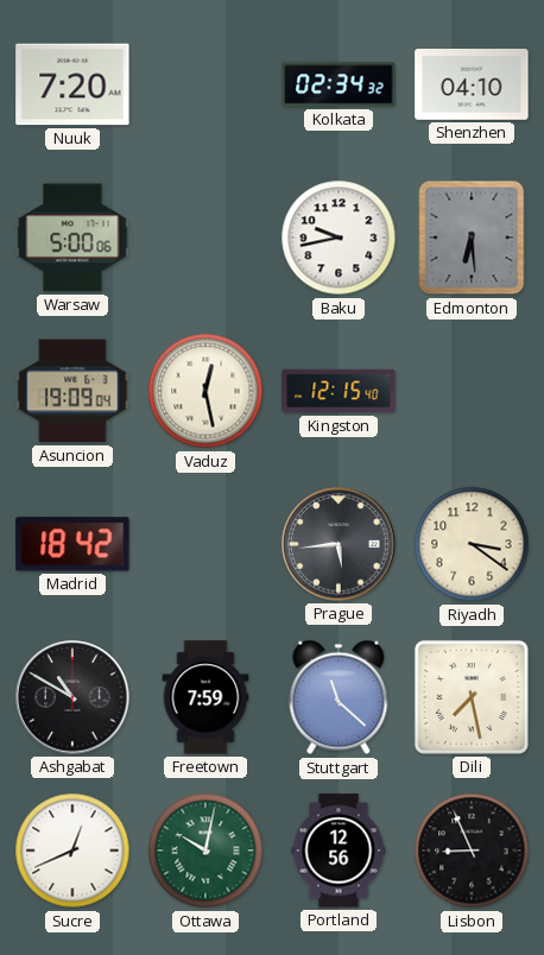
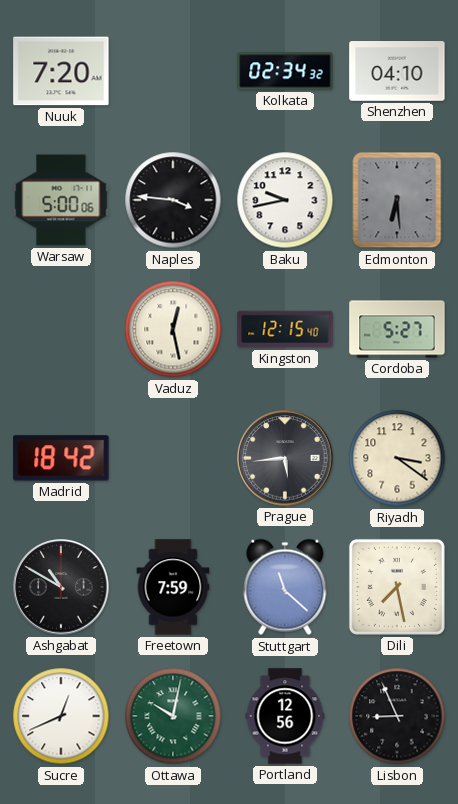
Naples: none -> 3:46 (173, 200)
Asuncion: 19:09 -> none (72, 391)
Cordoba: none -> 5:27 (397, 329)
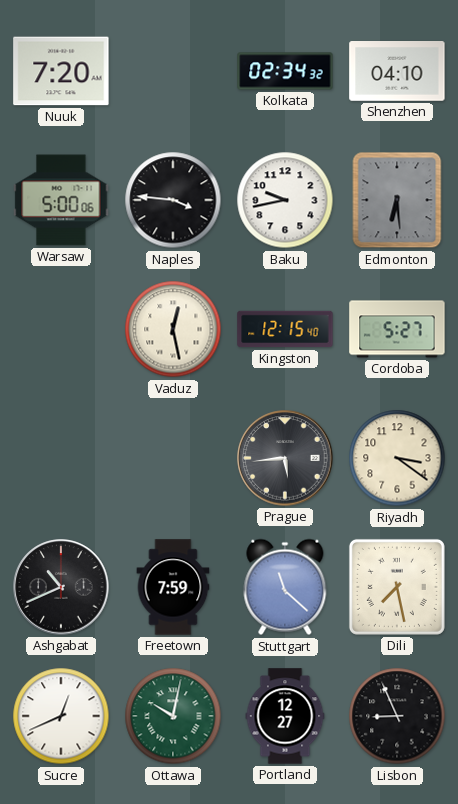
Madrid: 18:42 -> none (61, 458)
Ashgabat: 10:50 -> 10:41 (61, 587)
Portland: 12:56 -> 12:27 (285, 716)
